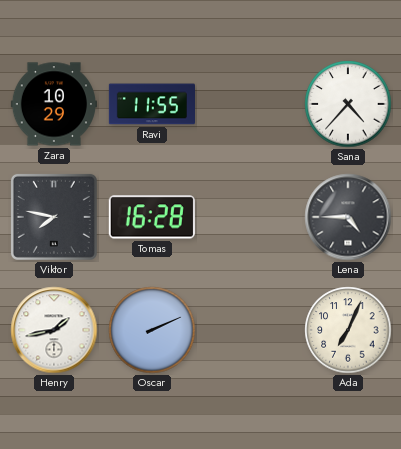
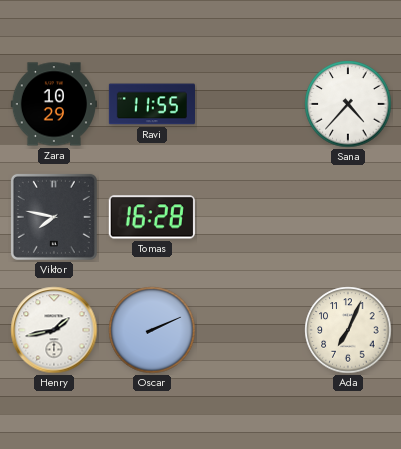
Lena: 4:45 -> none (348, 217)
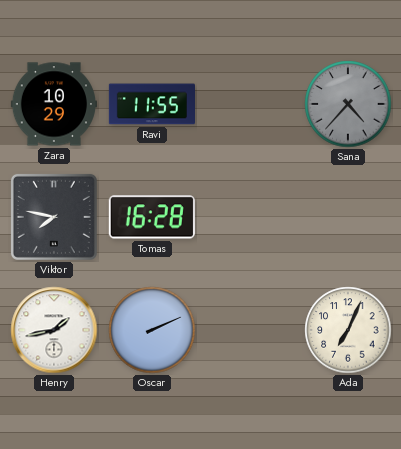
Sana dial: white -> grey (348, 104)
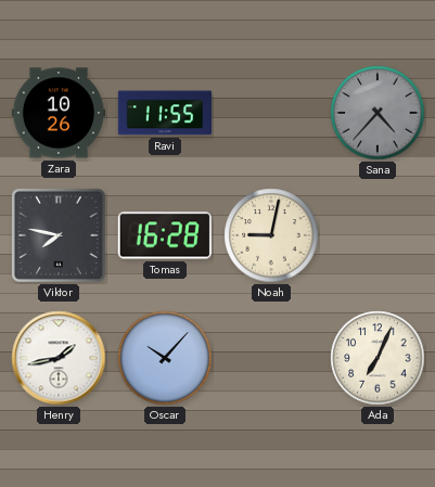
Zara: 10:29 -> 10:26 (59, 113)
Noah: none -> 9:02 (271, 235)
Oscar: 2:11 -> 10:07 (165, 358)
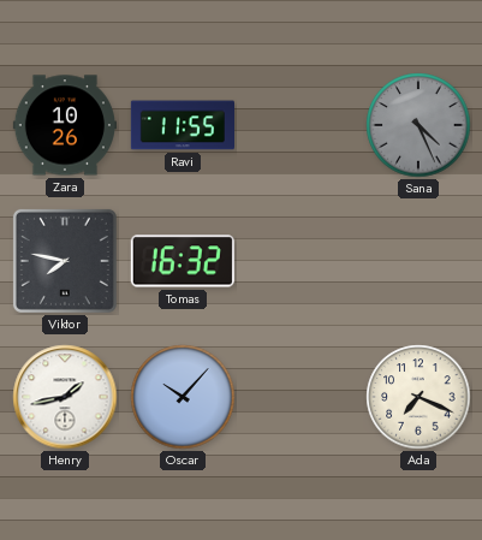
Sana: 4:37 -> 4:26 (418, 125)
Tomas: 16:28 -> 16:32 (183, 261)
Noah: 9:02 -> none (271, 235)
Ada: 7:04 -> 7:19 (418, 397)
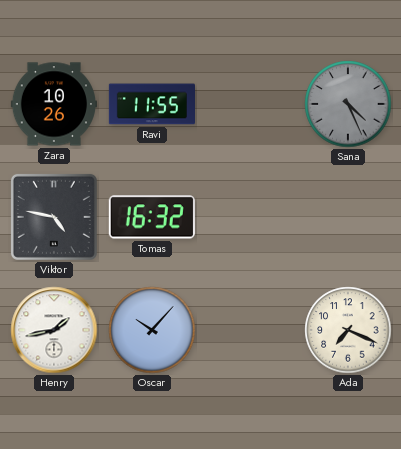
Viktor: 7:47 -> 4:47 (54, 217)
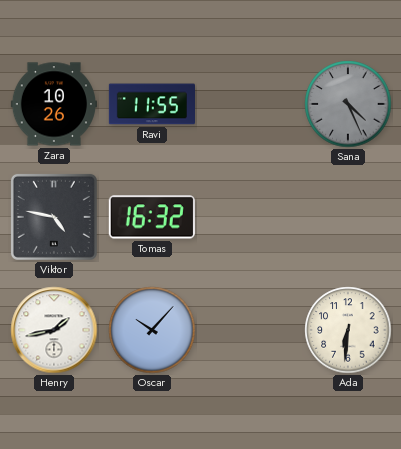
Ada: 7:19 -> 6:31 (348, 330)
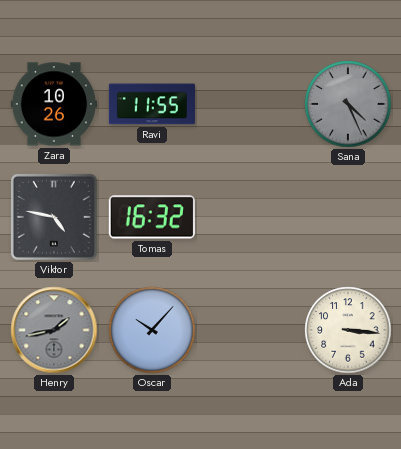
Henry dial: white -> grey (54, 330)
Ada: 6:31 -> 3:16 (348, 330)
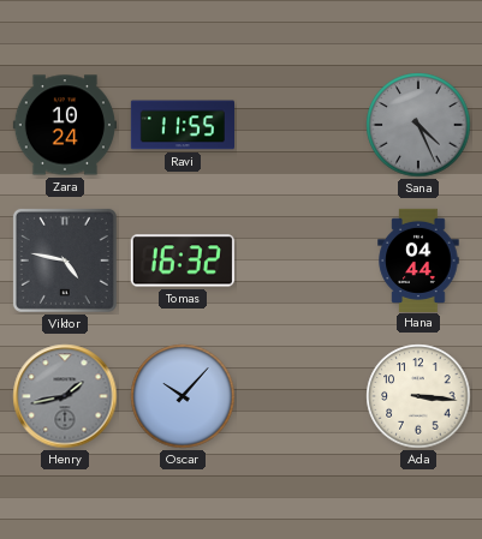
Zara: 10:26 -> 10:24 (65, 125)
Hana: none -> 04:44 (418, 259)
